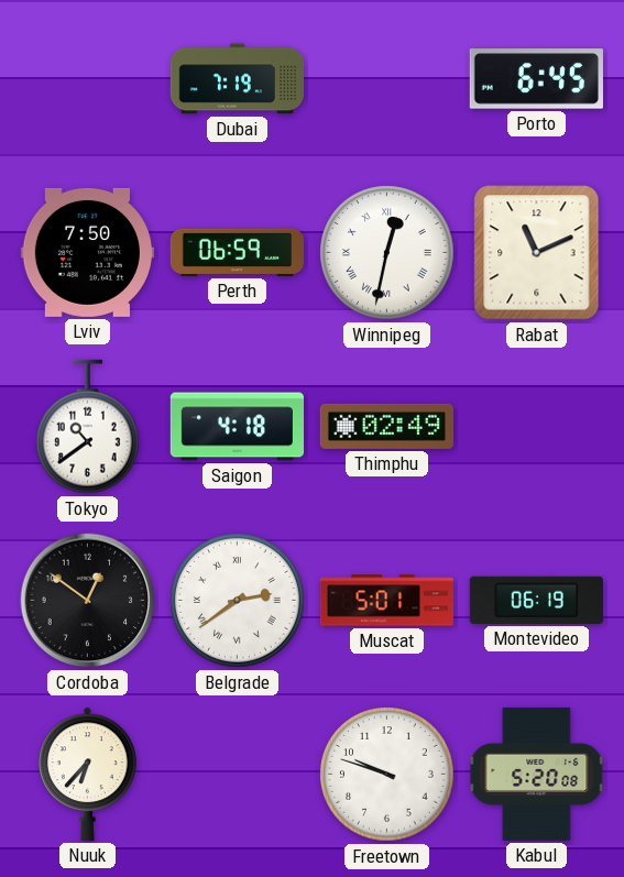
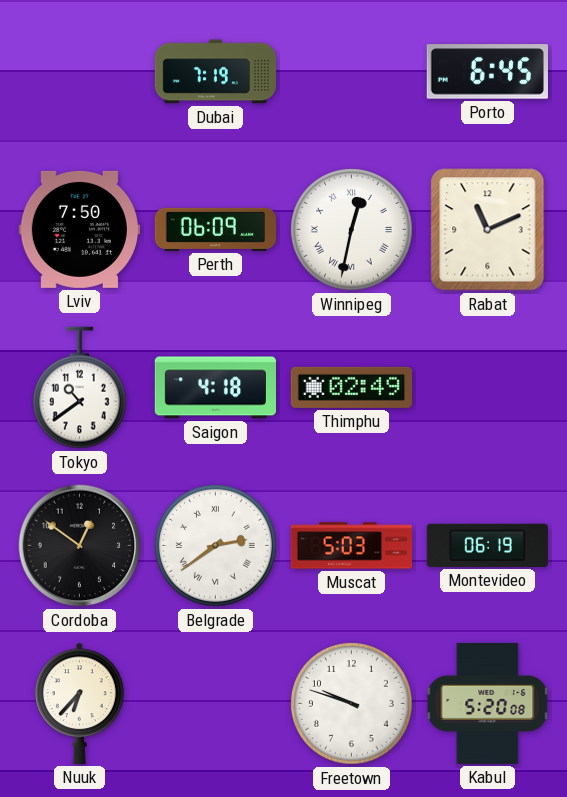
Perth: 06:59 -> 06:09 (215, 229)
Muscat: 5:01 -> 5:03 (351, 546)
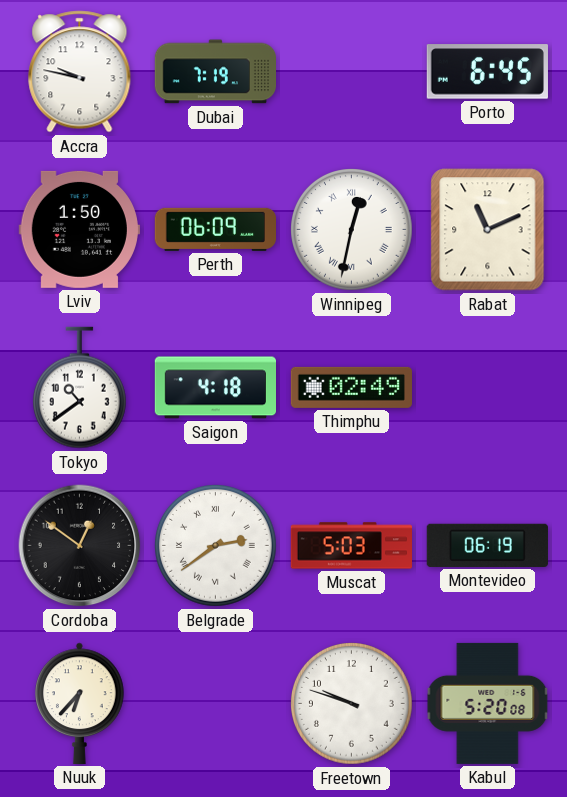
Accra: none -> 9:47 (80, 72)
Lviv: 7:50 -> 1:50 (79, 229)
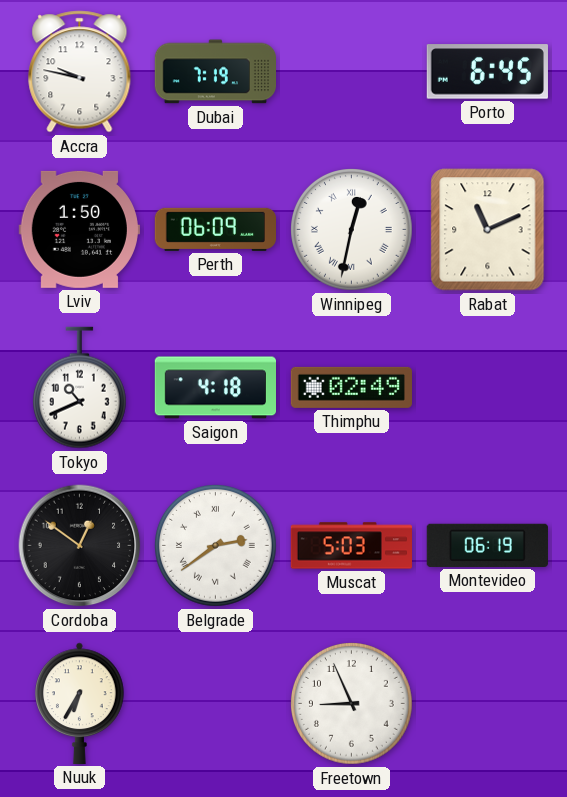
Tokyo: 10:39 -> 10:41 (79, 388)
Nuuk: 6:37 -> 6:35 (80, 703)
Freetown: 9:48 -> 8:56 (352, 704)
Kabul: 5:20 -> none (488, 703)
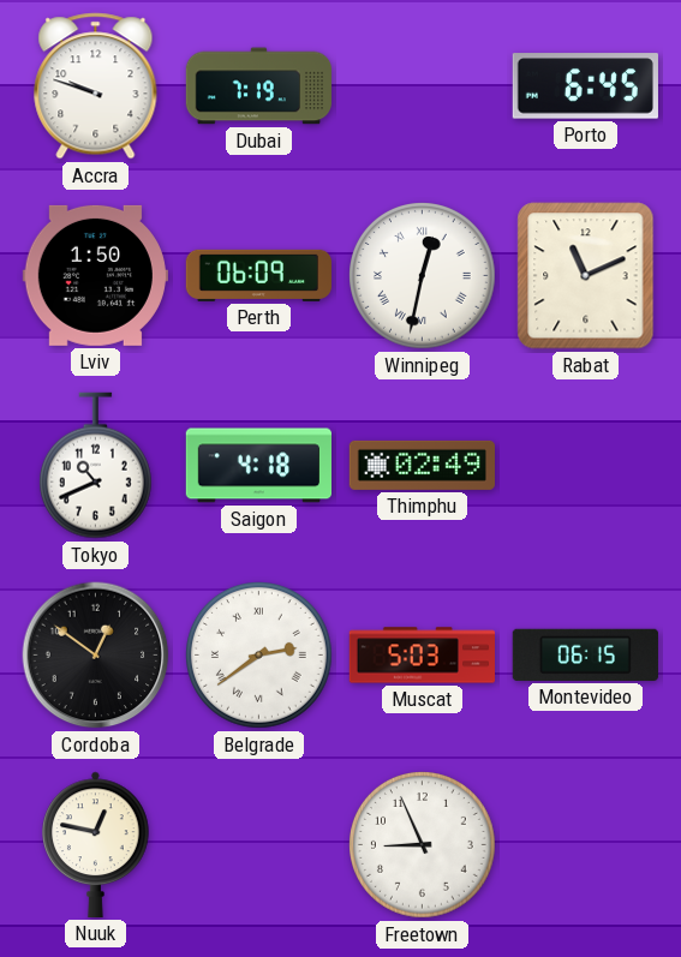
Accra: 9:47 -> 9:48 (96, 86)
Montevideo: 06:19 -> 06:15 (585, 654)
Nuuk: 6:35 -> 12:47 (96, 844)
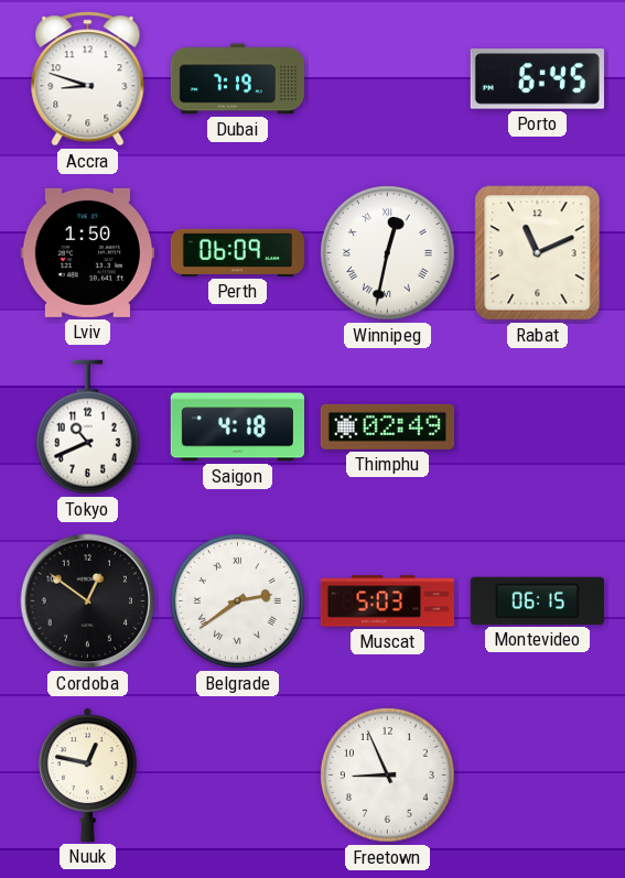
Accra: 9:48 -> 8:48 (88, 79)
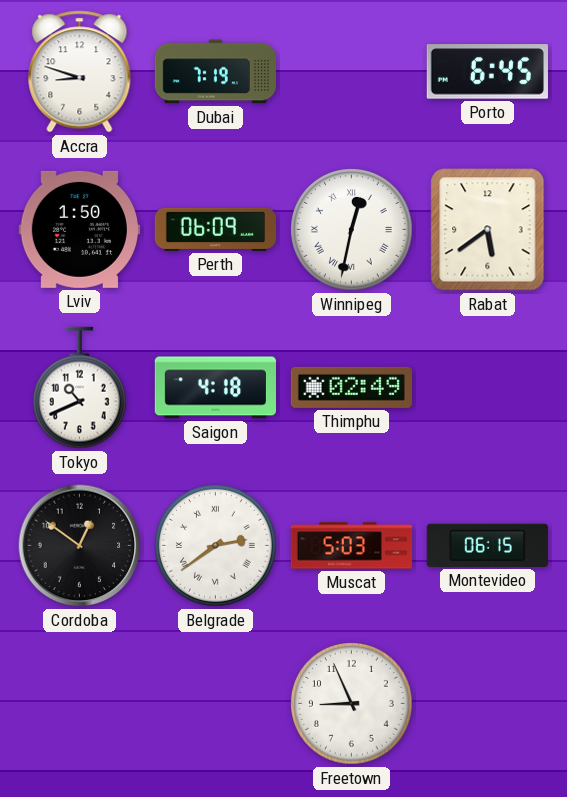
Rabat: 11:11 -> 5:39 (488, 230)
Nuuk: 12:47 -> none (88, 774)
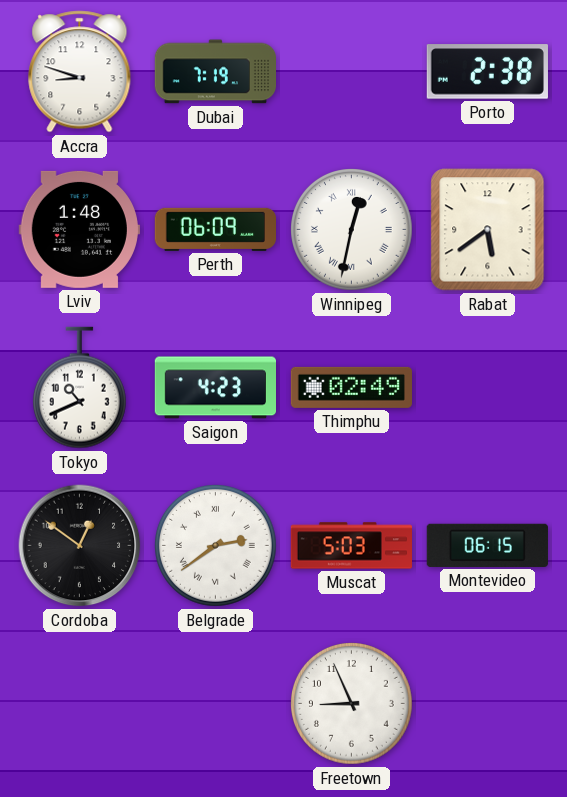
Porto: 6:45 -> 2:38 (487, 72)
Lviv: 1:50 -> 1:48 (79, 229)
Saigon: 4:18 -> 4:23 (215, 388)
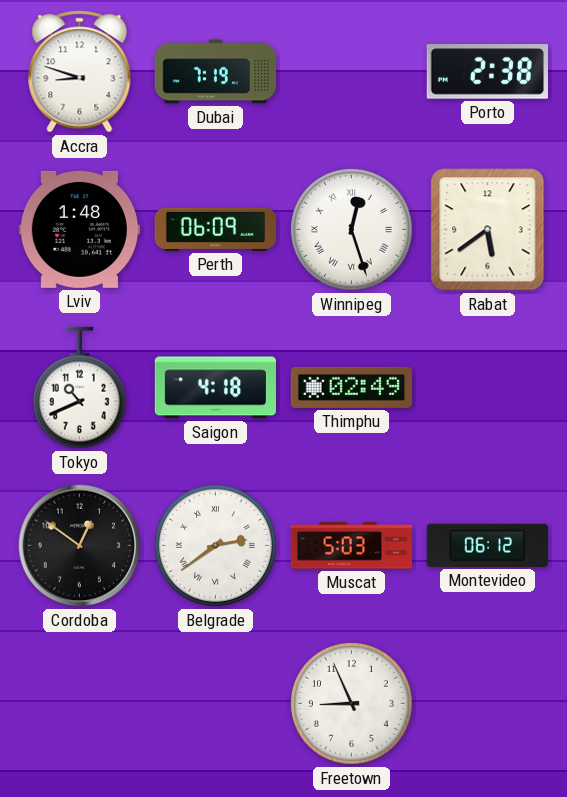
Winnipeg: 12:32 -> 12:27 (352, 230)
Saigon: 4:23 -> 4:18 (215, 388)
Montevideo: 06:15 -> 06:12 (487, 545)
